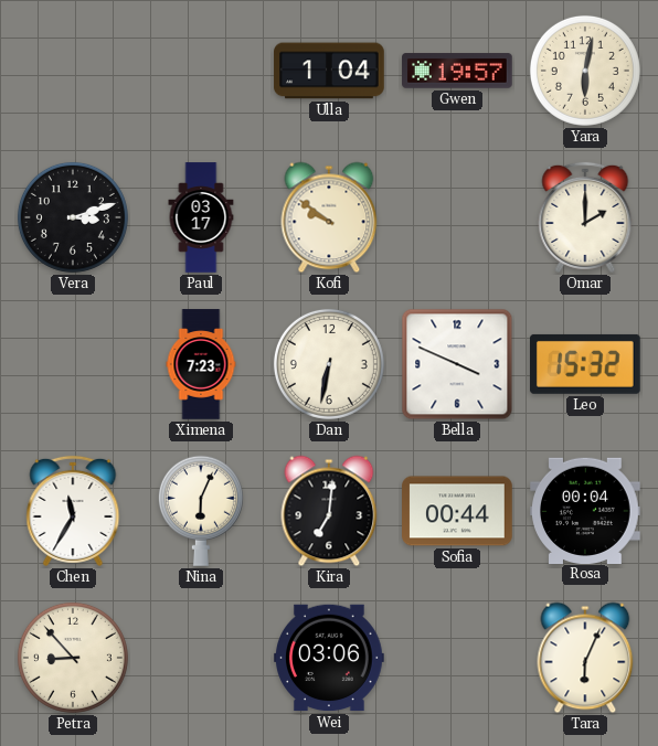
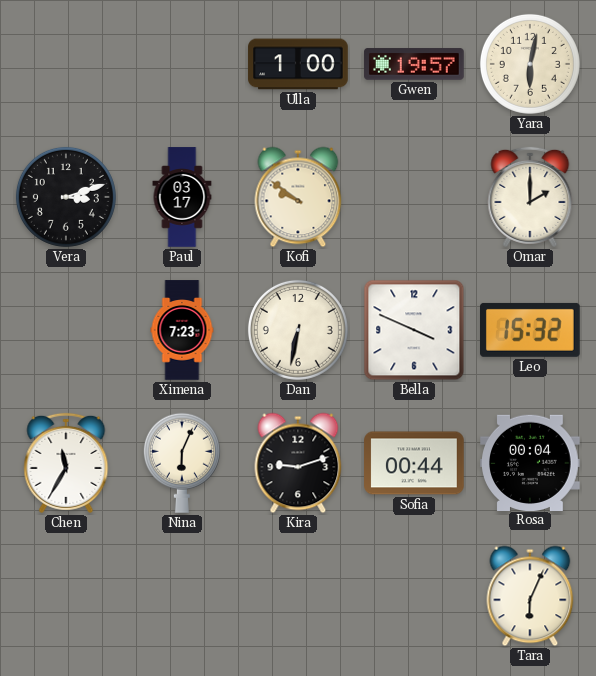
Ulla: 1:04 -> 1:00 (298, 64)
Kira: 7:01 -> 9:12 (298, 463)
Petra: 8:53 -> none (73, 658)
Wei: 03:06 -> none (329, 658)
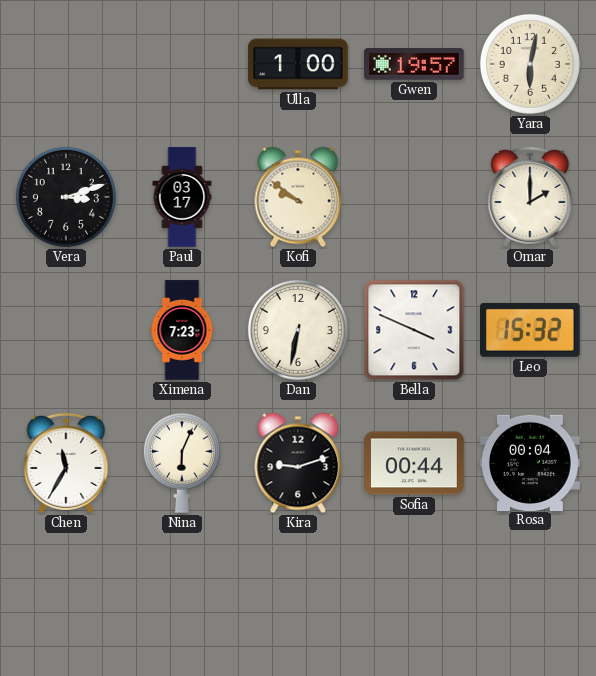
Tara: 6:04 -> none (530, 596)
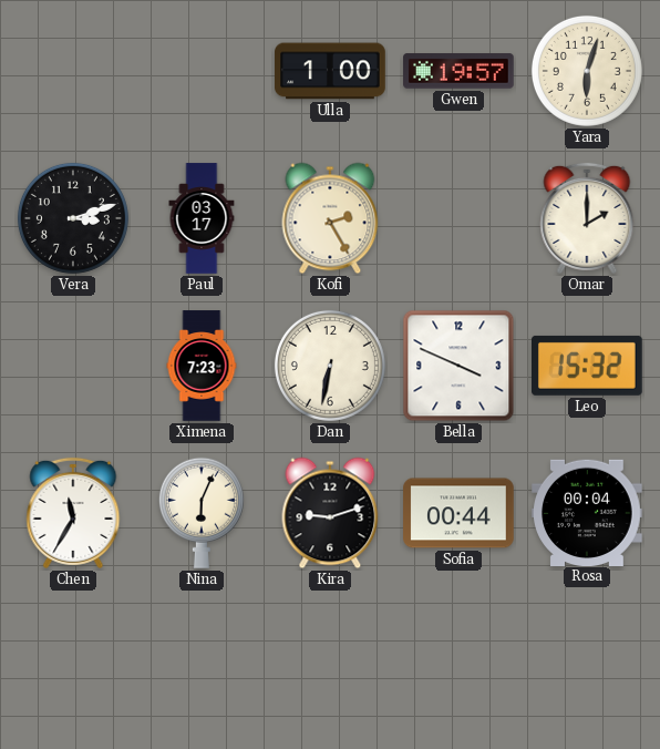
Yara: 6:02 -> 6:03 (587, 71)
Kofi: 9:51 -> 2:25 (330, 218)
